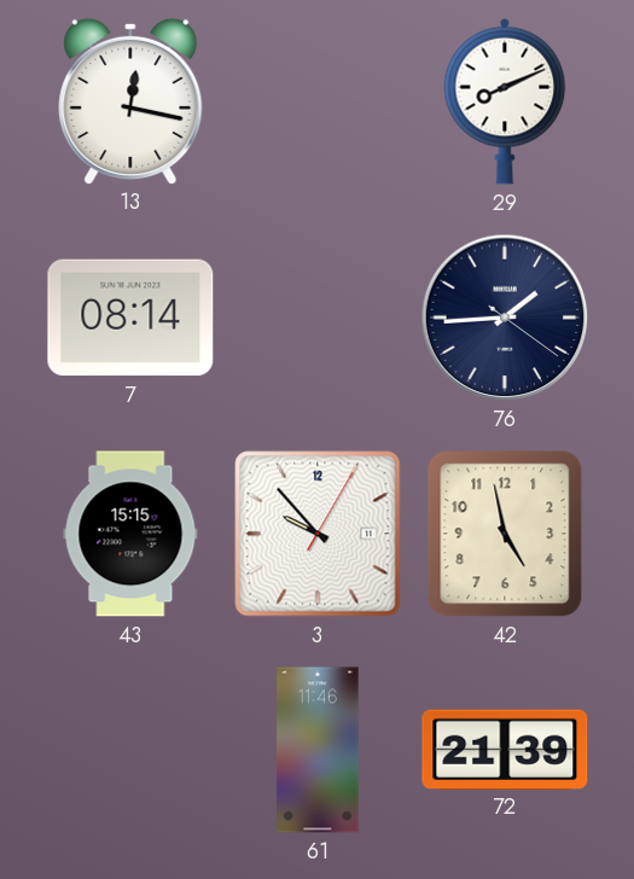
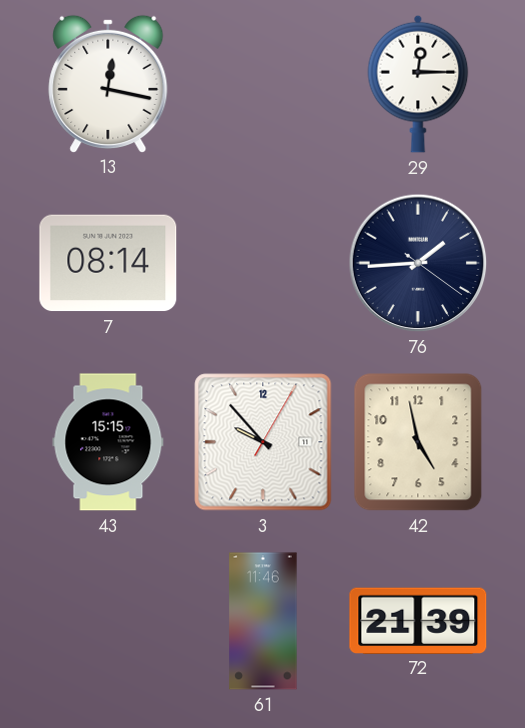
29: 8:11 -> 12:15 (418, 84)
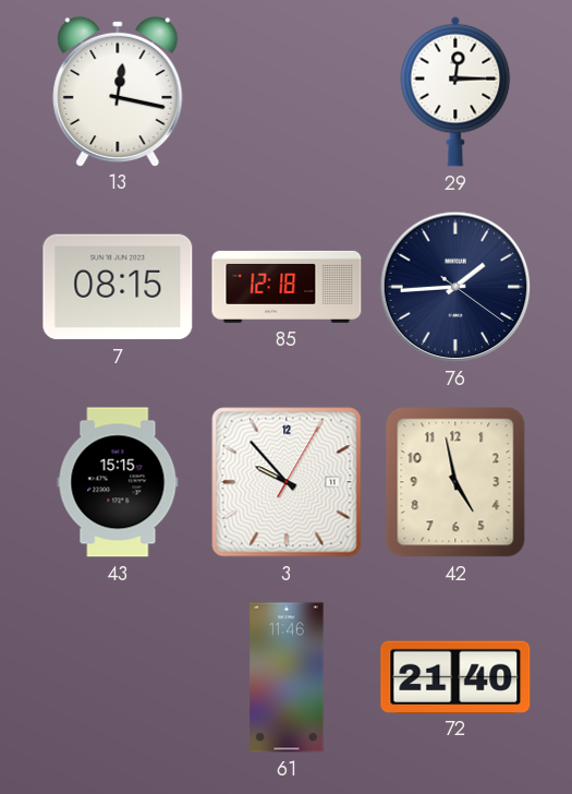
7: 08:14 -> 08:15 (118, 287)
85: none -> 12:18 (287, 287)
72: 21:39 -> 21:40 (455, 676)
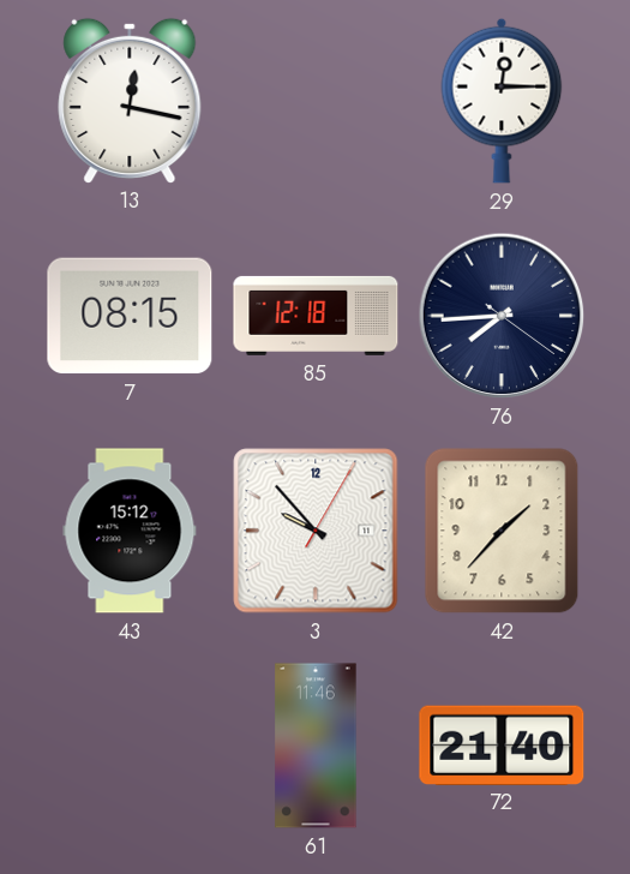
76: 1:44 -> 7:44 (502, 316)
43: 15:15 -> 15:12 (130, 531)
42: 4:58 -> 1:37 (502, 531)
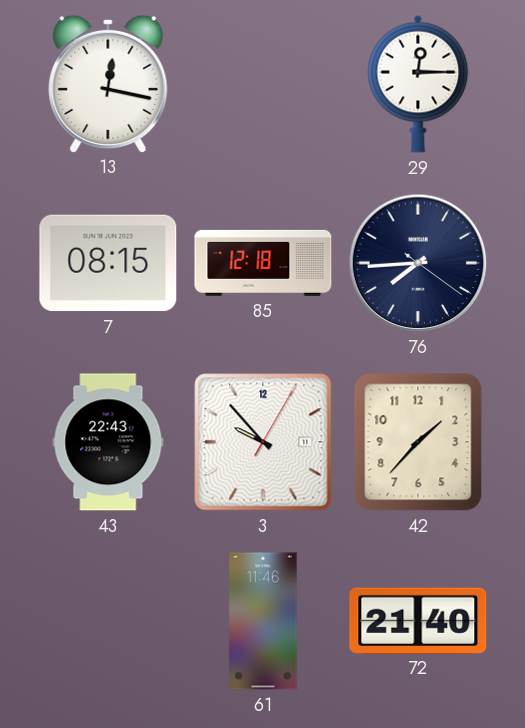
43: 15:12 -> 22:43 (108, 442)
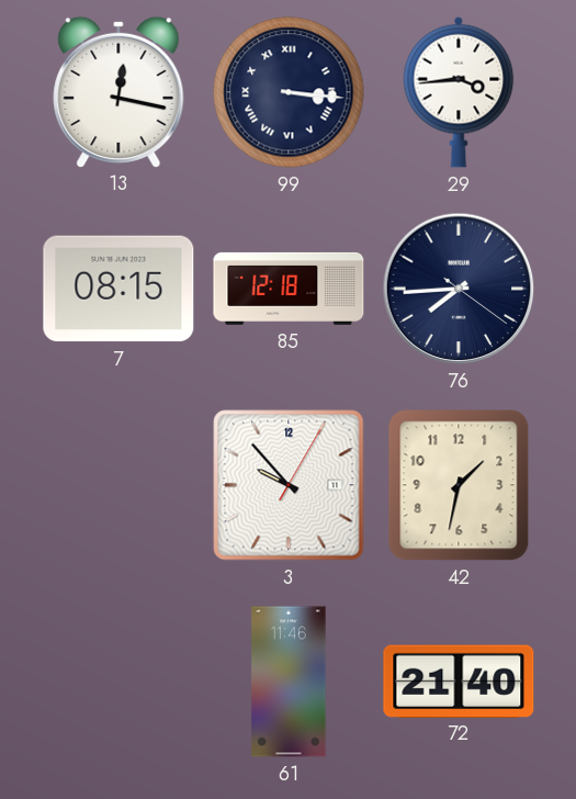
99: none -> 3:16 (289, 92)
29: 12:15 -> 3:44 (459, 92)
43: 22:43 -> none (108, 442)
42: 1:37 -> 1:32 (459, 485)
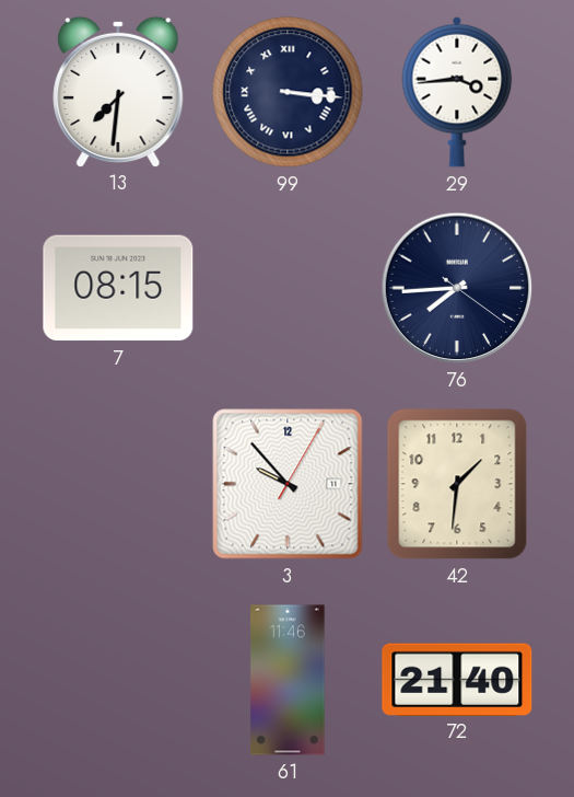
13: 12:17 -> 7:31 (118, 91)
85: 12:18 -> none (289, 289)
42: 1:32 -> 1:31 (457, 484)
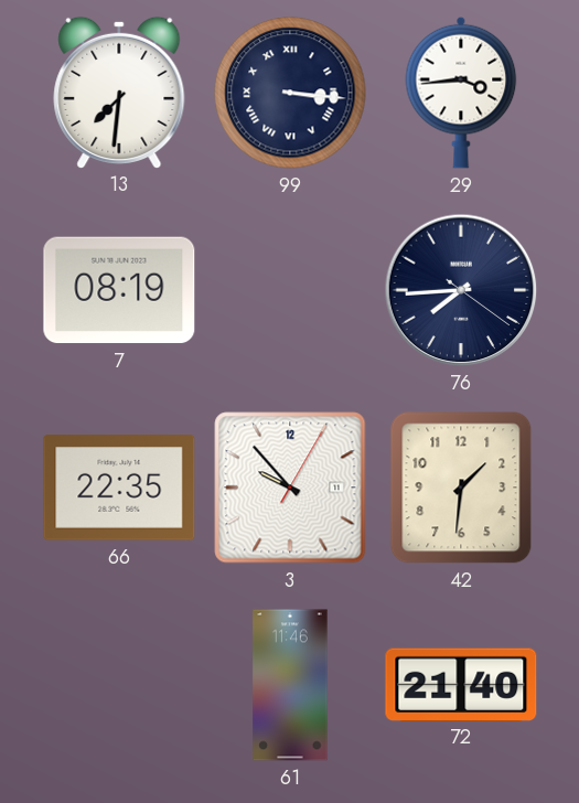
7: 08:15 -> 08:19 (119, 290)
66: none -> 22:35 (119, 488)
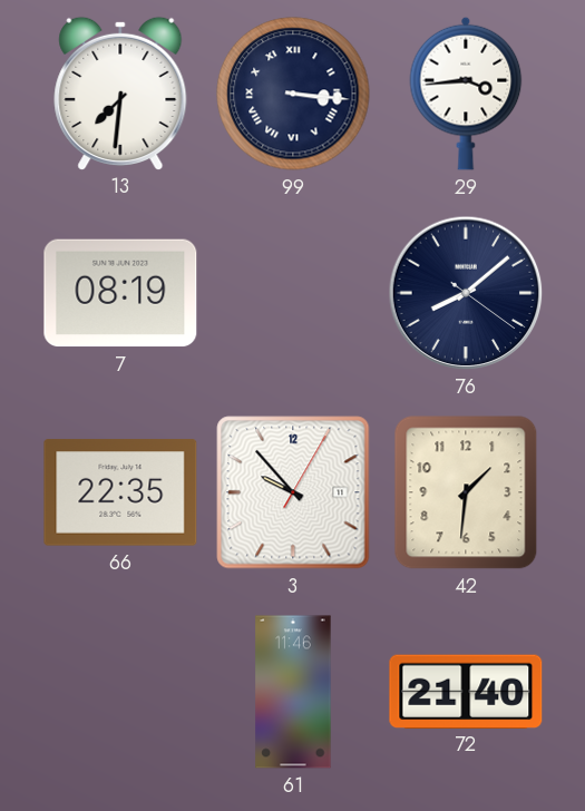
76: 7:44 -> 8:08 (466, 293)
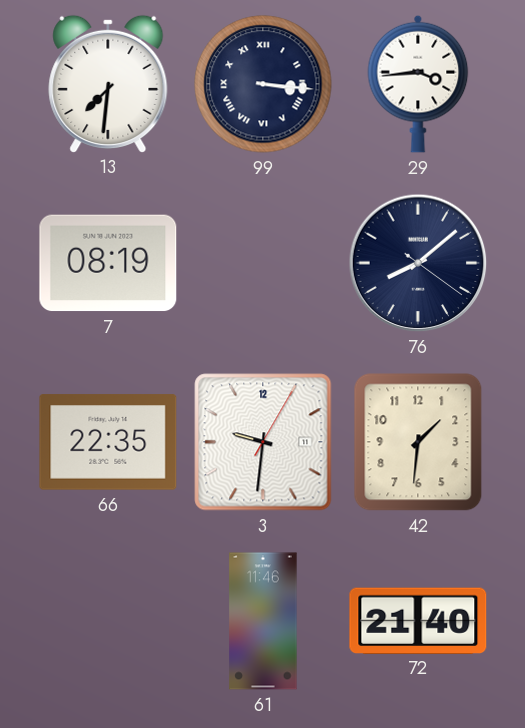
3: 9:53 -> 9:31 (263, 442)
